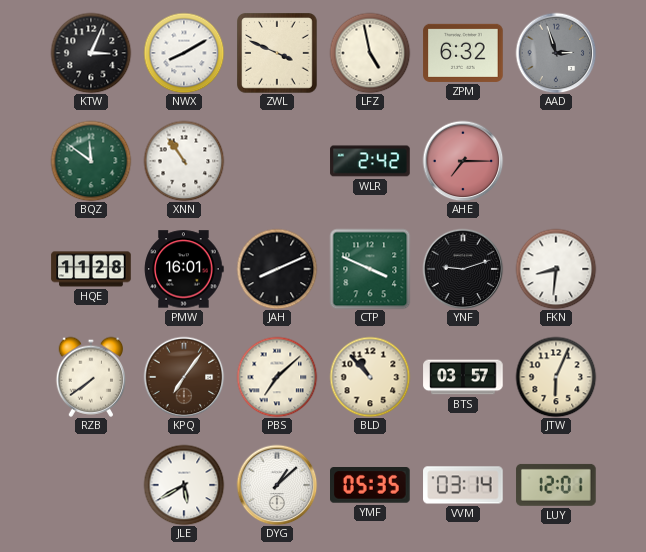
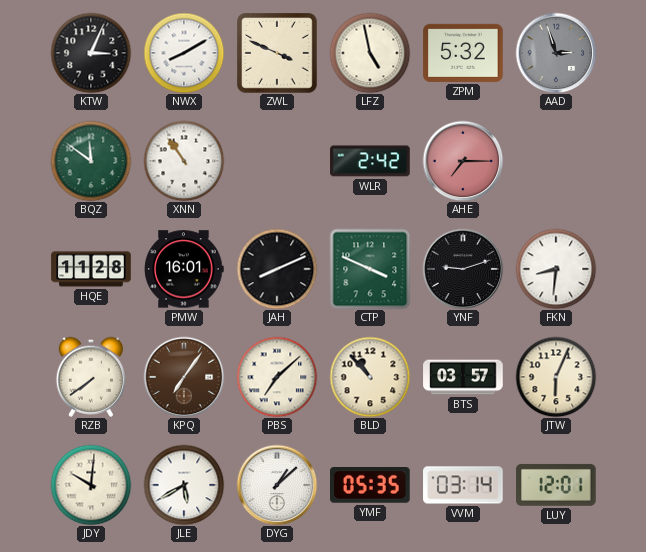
ZPM: 6:32 -> 5:32 (463, 53)
JDY: none -> 10:01 (91, 485)
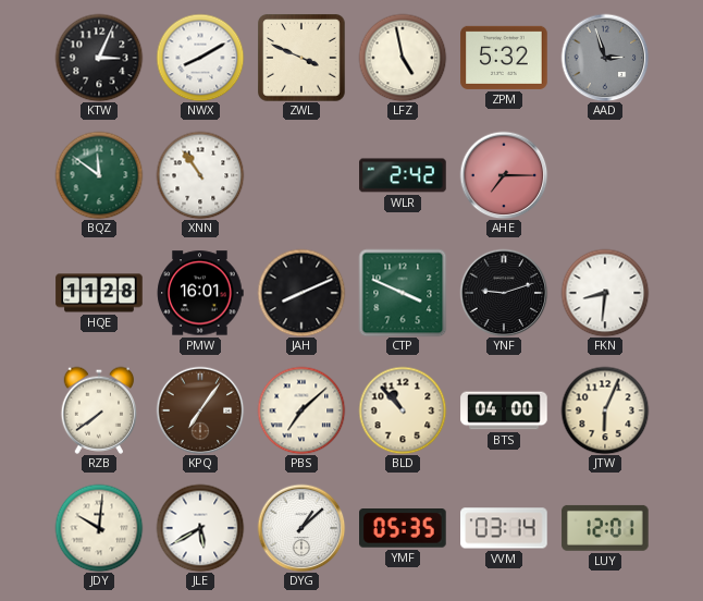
BTS: 03:57 -> 04:00 (504, 410)
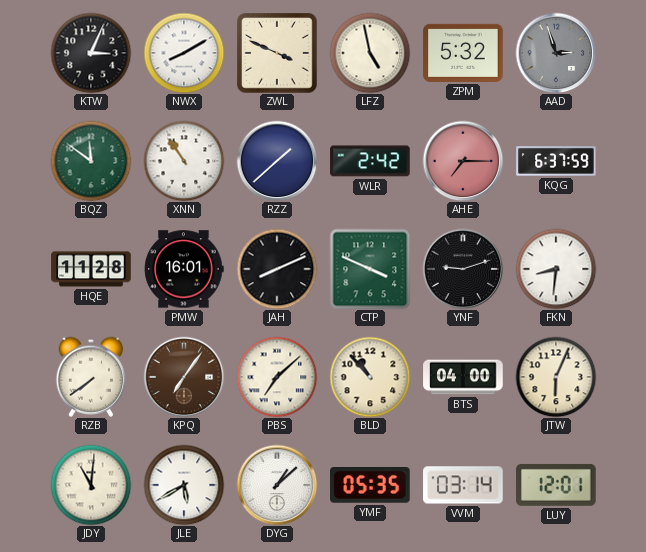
RZZ: none -> 1:38 (277, 161)
KQG: none -> 6:37 (556, 161)
JDY: 10:01 -> 11:01 (91, 485)
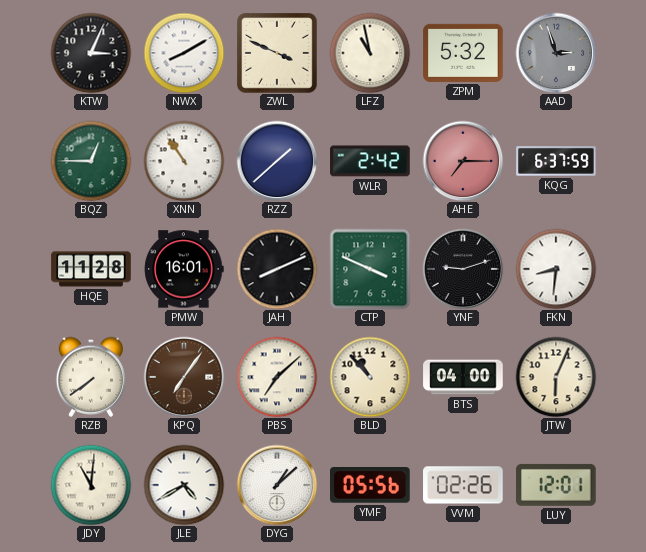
LFZ: 4:58 -> 10:58 (370, 53)
BQZ: 11:51 -> 12:45 (91, 161)
JLE: 5:40 -> 4:40 (184, 485)
YMF: 05:35 -> 05:56 (371, 486)
VVM: 03:14 -> 02:26 (463, 485)
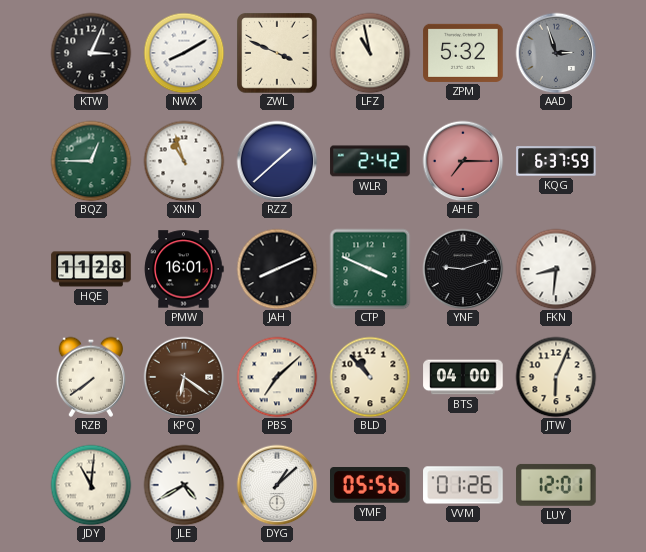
XNN: 10:54 -> 10:57 (184, 161)
KPQ: 7:06 -> 6:21 (184, 377)
VVM: 02:26 -> 01:26 (463, 485)
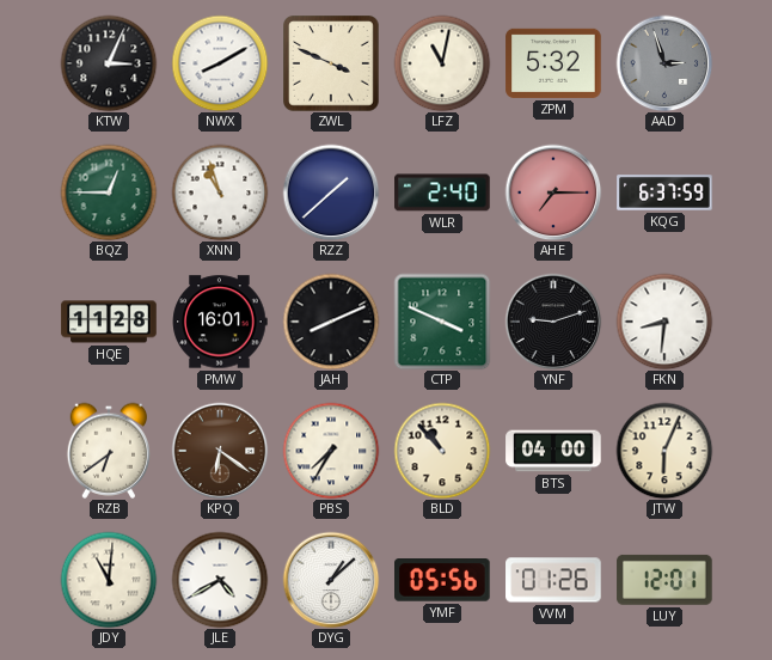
LFZ: 10:58 -> 11:02 (442, 63)
WLR: 2:42 -> 2:40 (442, 192)
RZB: 7:39 -> 6:39 (109, 451)
PBS: 7:08 -> 7:35 (331, 451)
